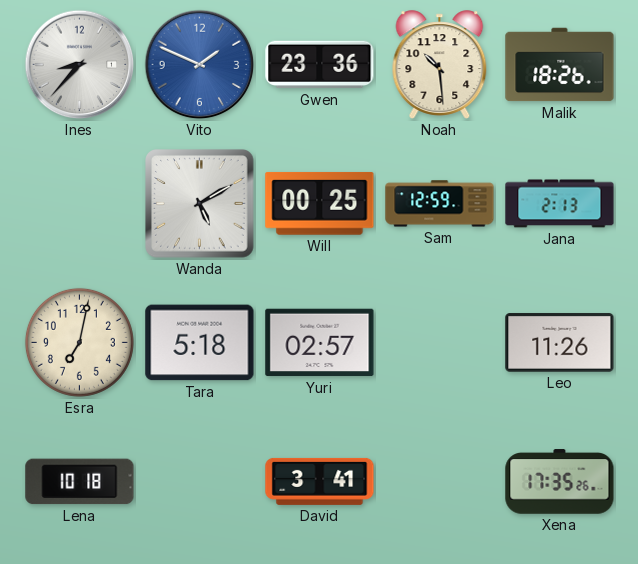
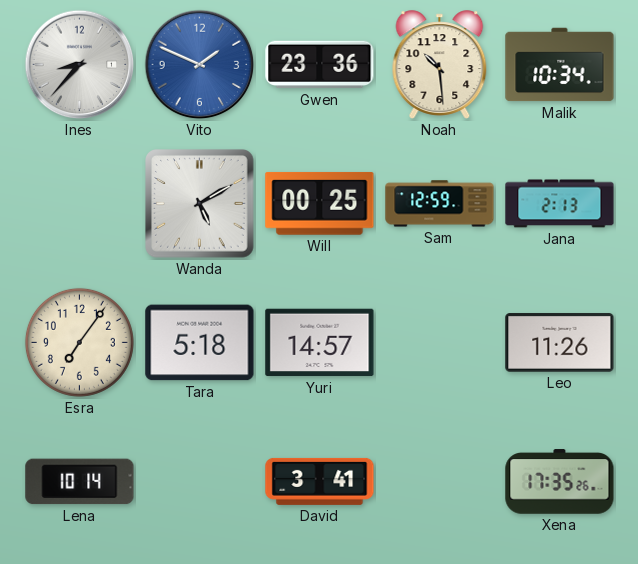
Malik: 18:26 -> 10:34 (560, 65)
Esra: 7:02 -> 7:06 (79, 342)
Yuri: 02:57 -> 14:57 (320, 343)
Lena: 10:18 -> 10:14 (80, 482)
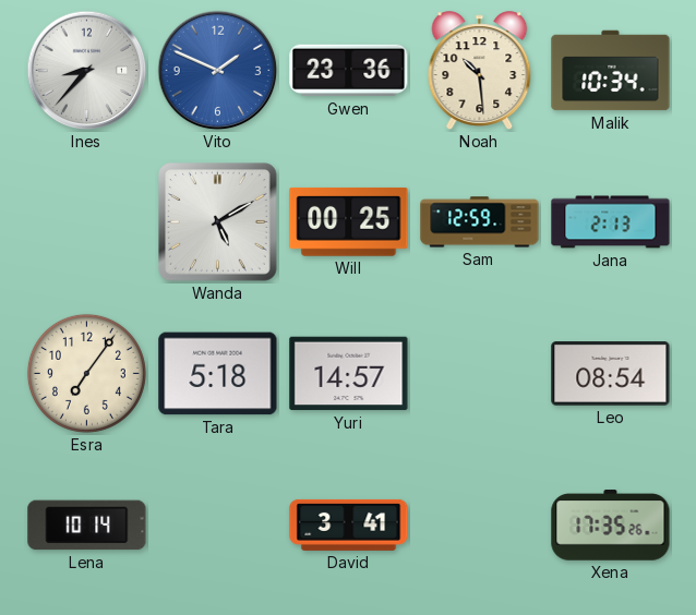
Leo: 11:26 -> 08:54 (611, 374)
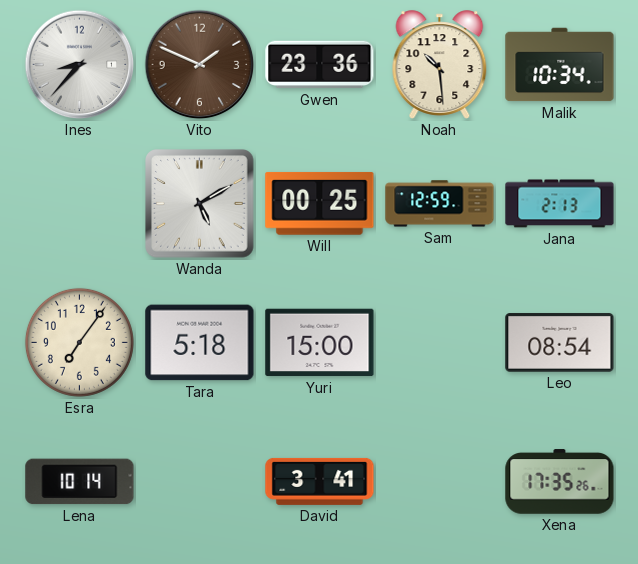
Vito dial: blue -> brown (200, 65)
Yuri: 14:57 -> 15:00 (320, 343)
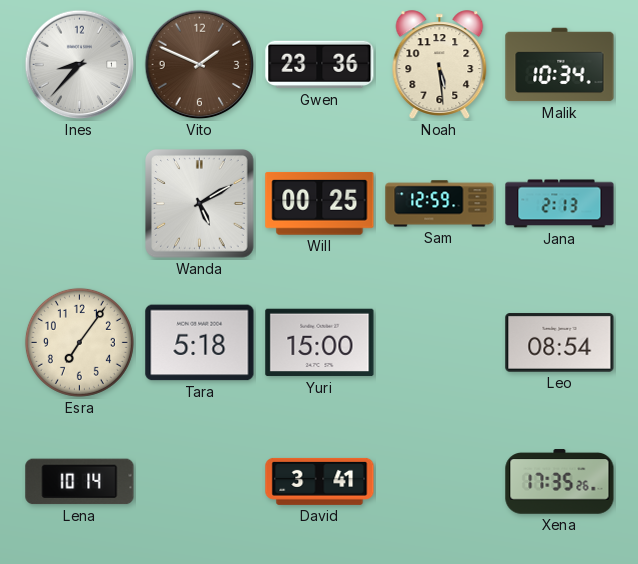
Noah: 10:29 -> 5:29 (440, 65)
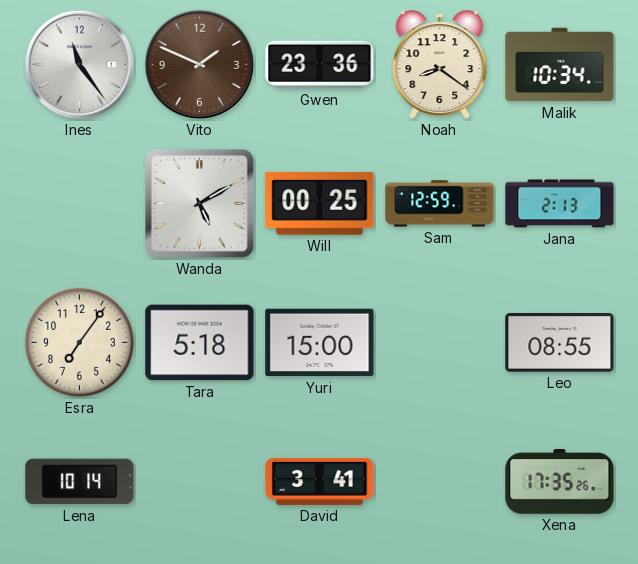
Ines: 8:37 -> 11:24 (80, 65)
Noah: 5:29 -> 8:21 (440, 65)
Leo: 08:54 -> 08:55 (560, 343)
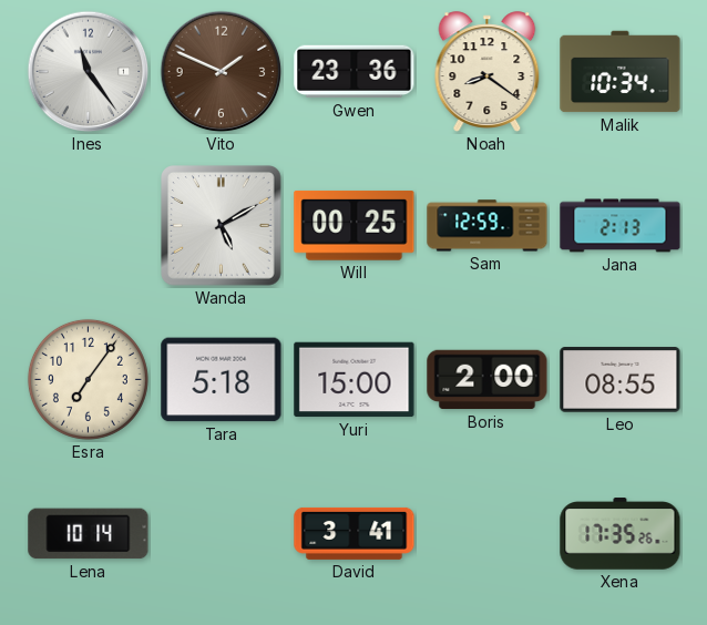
Boris: none -> 2:00 (488, 380)
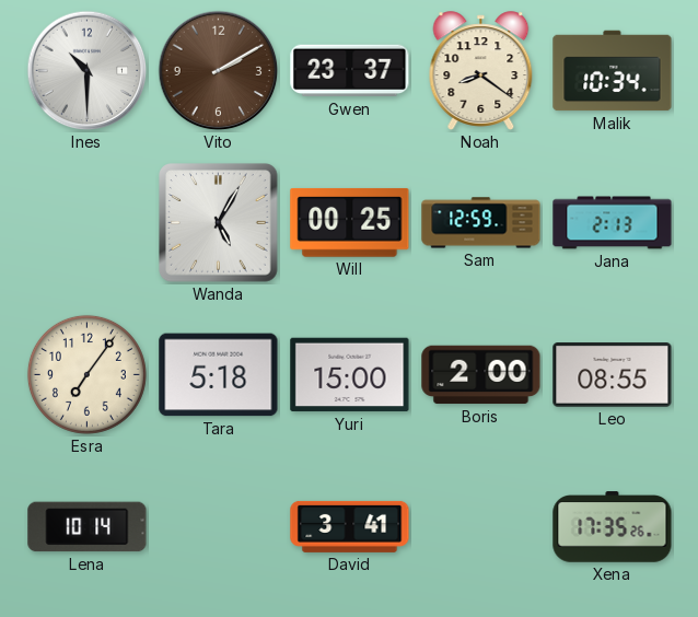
Ines: 11:24 -> 10:30 (88, 71)
Vito: 1:49 -> 2:10 (219, 71)
Gwen: 23:36 -> 23:37 (350, 71)
Wanda: 5:10 -> 5:05 (219, 223)
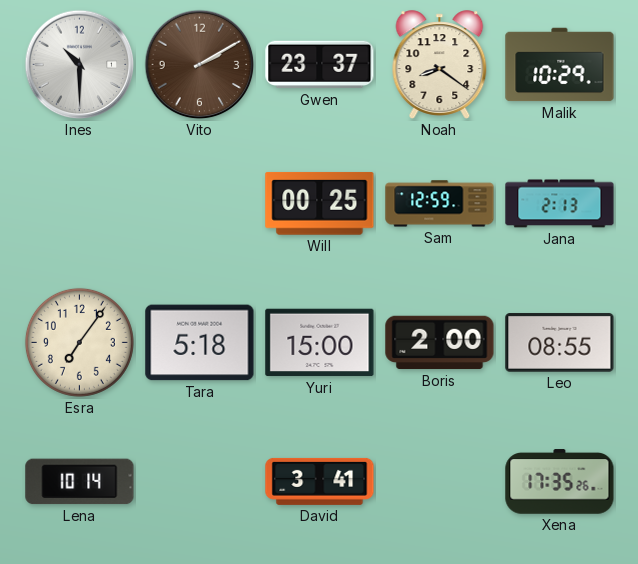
Malik: 10:34 -> 10:29 (560, 65)
Wanda: 5:05 -> none (219, 223)
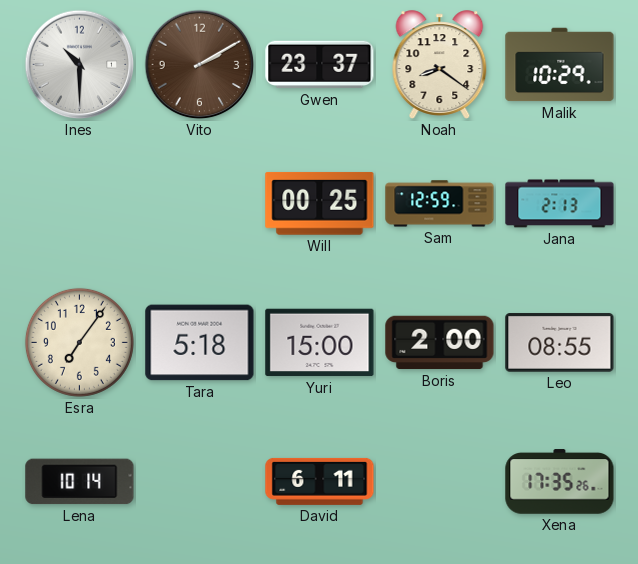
David: 3:41 -> 6:11 (320, 481)
